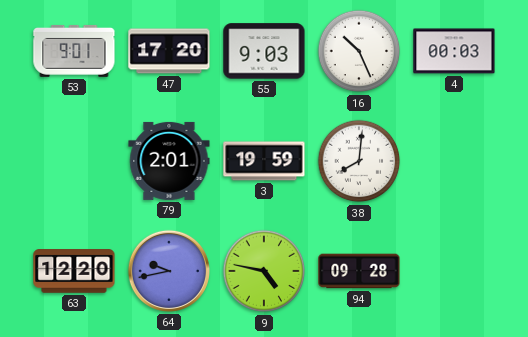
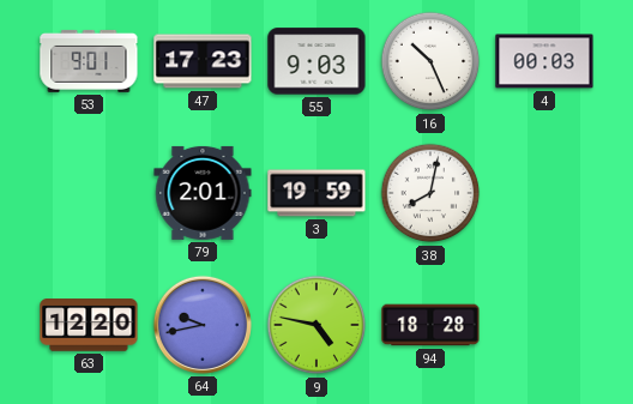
47: 17:20 -> 17:23 (203, 61)
38: 8:01 -> 8:02 (430, 193)
94: 09:28 -> 18:28 (430, 325)
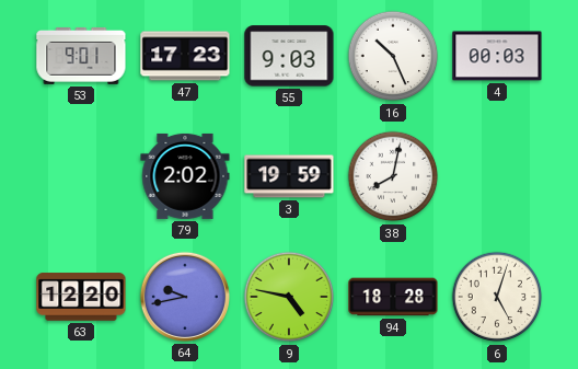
79: 2:01 -> 2:02 (185, 176)
6: none -> 5:03 (497, 297)
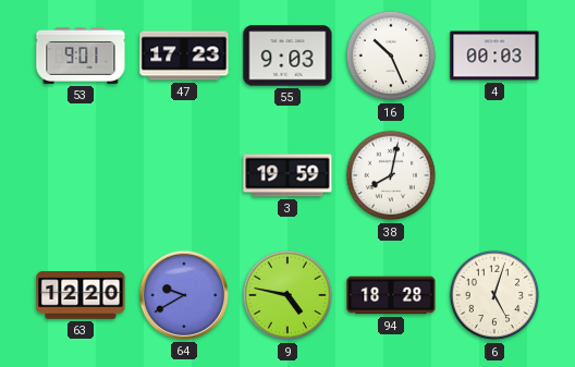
79: 2:02 -> none (185, 176)
64: 9:43 -> 9:40 (184, 295)
